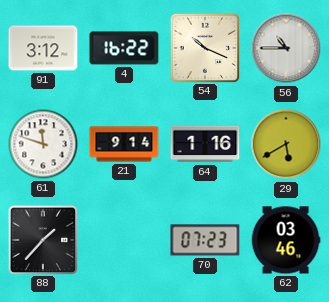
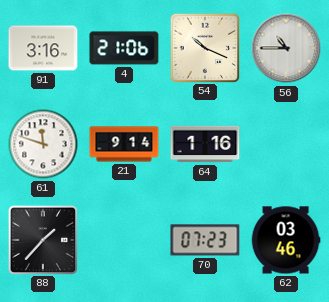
91: 3:12 -> 3:16 (43, 48)
4: 16:22 -> 21:06 (124, 48)
29: 5:40 -> none (286, 144)
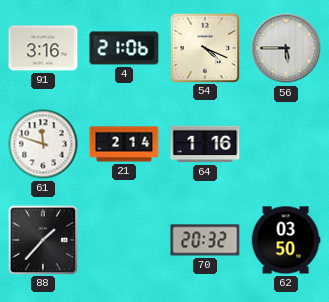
54: 10:19 -> 4:19 (204, 47)
56: 10:45 -> 5:45 (286, 48)
21: 9:14 -> 2:14 (124, 144)
70: 07:23 -> 20:32 (205, 240)
62: 03:46 -> 03:50 (286, 240)
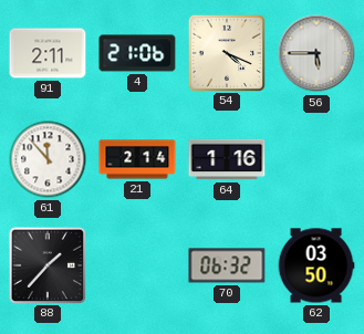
91: 3:16 -> 2:11 (48, 53)
61: 11:48 -> 11:53 (48, 159)
70: 20:32 -> 06:32 (227, 265)
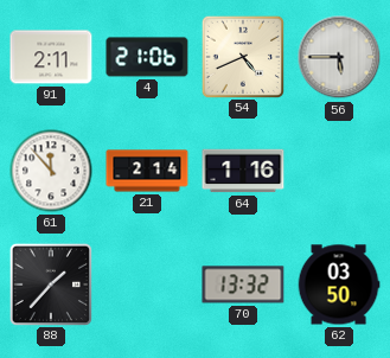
54: 4:19 -> 4:41 (242, 56)
70: 06:32 -> 13:32 (243, 285)
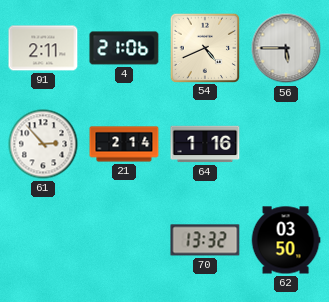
61: 11:53 -> 2:53 (43, 144)
88: 1:37 -> none (50, 283)
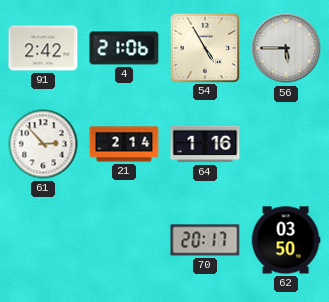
91: 2:11 -> 2:42 (43, 48)
54: 4:41 -> 4:55 (204, 47)
70: 13:32 -> 20:17 (205, 240)
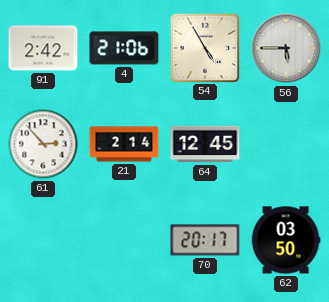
64: 1:16 -> 12:45 (205, 144)
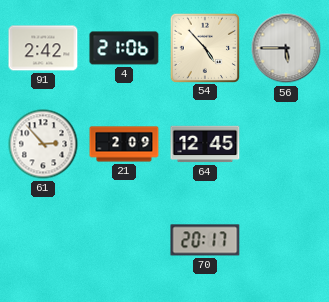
54: 4:55 -> 4:53 (204, 47)
21: 2:14 -> 2:09 (124, 144)
62: 03:50 -> none (286, 240)
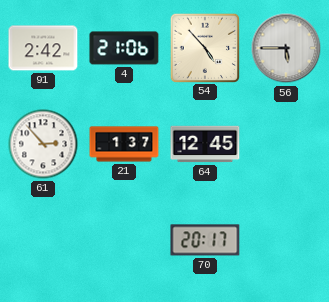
21: 2:09 -> 1:37 (124, 144)
